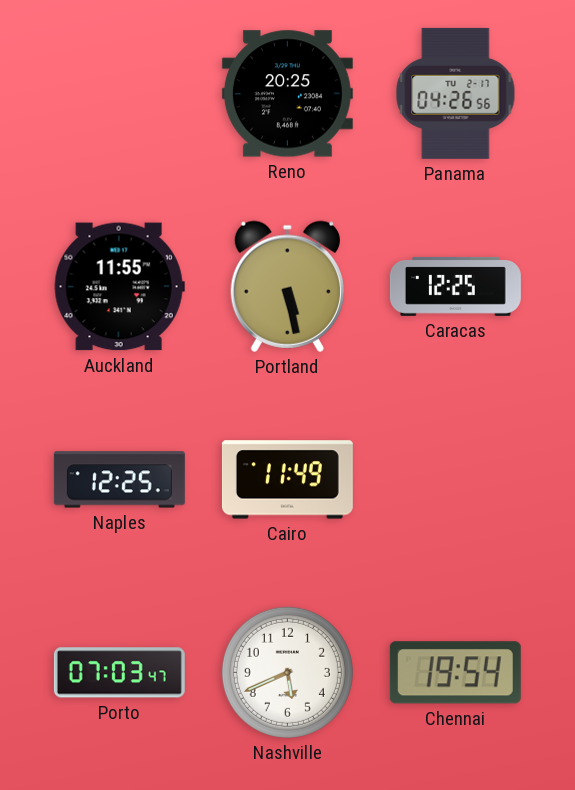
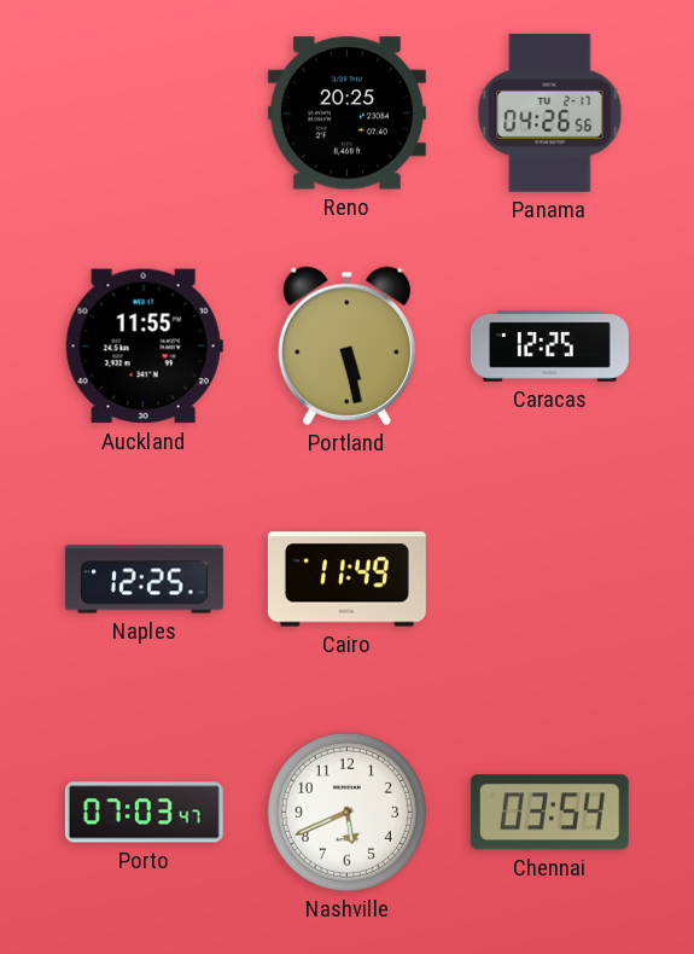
Chennai: 19:54 -> 03:54 (549, 813)
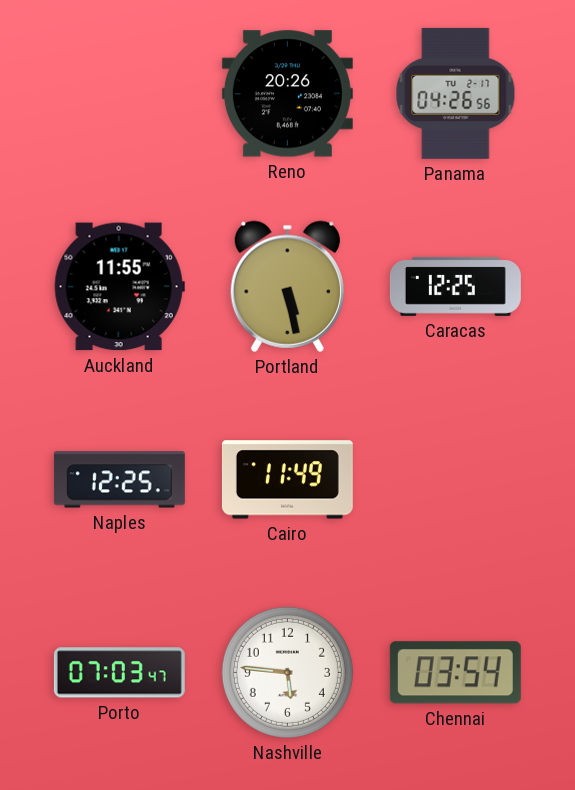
Reno: 20:25 -> 20:26 (287, 94)
Nashville: 5:41 -> 5:46 (287, 672)
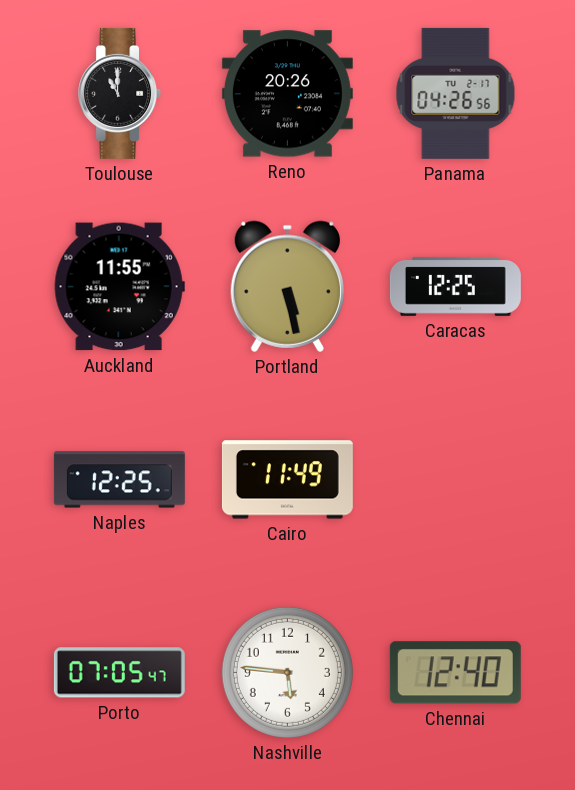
Toulouse: none -> 11:00 (120, 93)
Porto: 07:03 -> 07:05 (119, 673)
Chennai: 03:54 -> 12:40 (455, 673)
